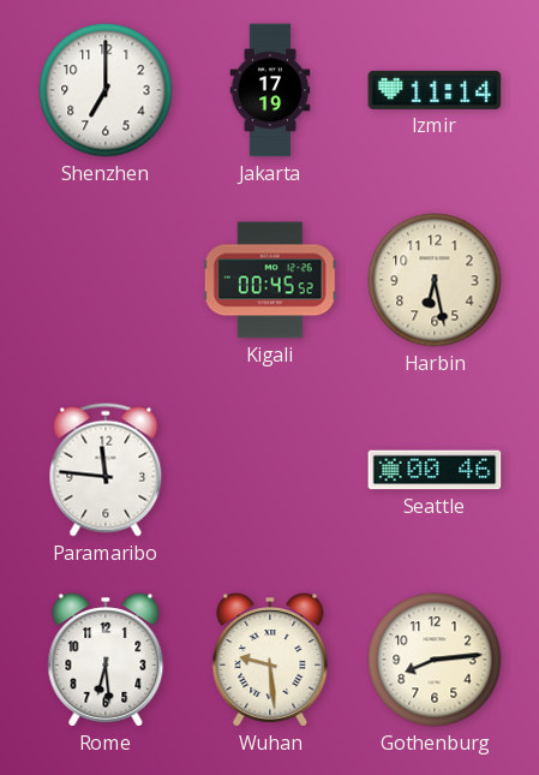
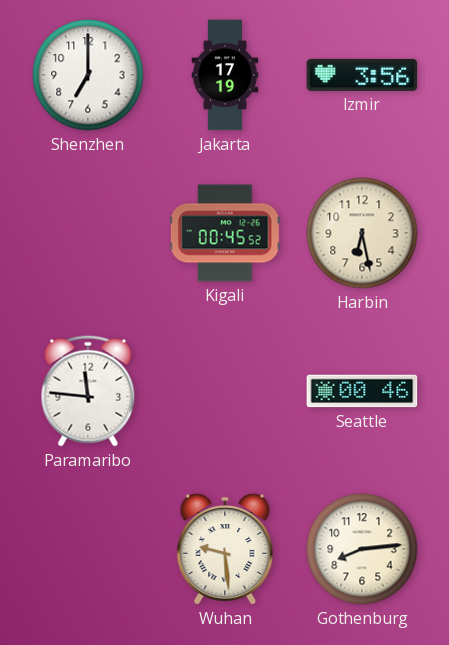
Izmir: 11:14 -> 3:56 (362, 75)
Rome: 6:29 -> none (106, 660)
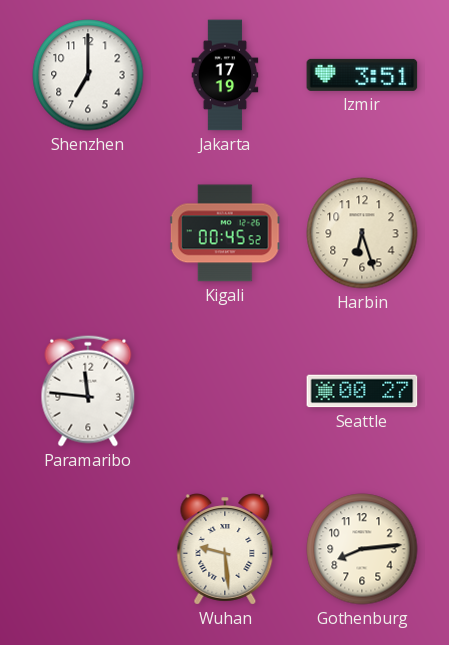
Izmir: 3:56 -> 3:51 (362, 75)
Harbin: 6:28 -> 6:27 (362, 233)
Seattle: 00:46 -> 00:27 (362, 391)
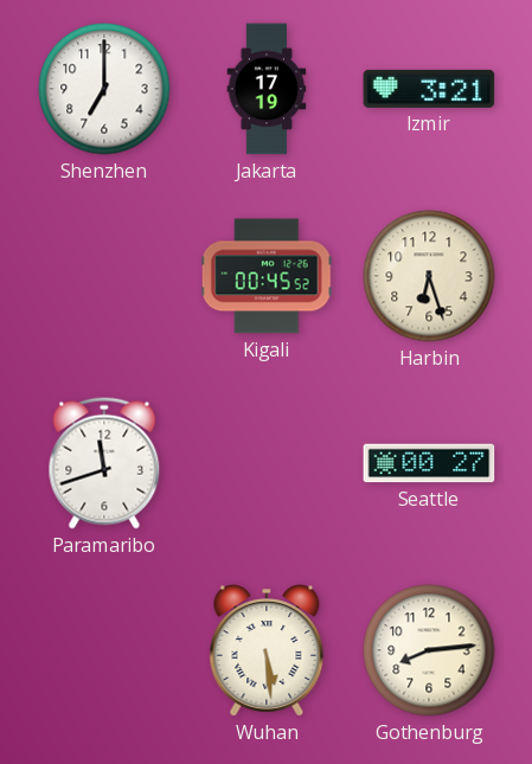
Izmir: 3:51 -> 3:21 (429, 89)
Paramaribo: 11:46 -> 11:42 (104, 463)
Wuhan: 9:29 -> 5:29 (267, 650)
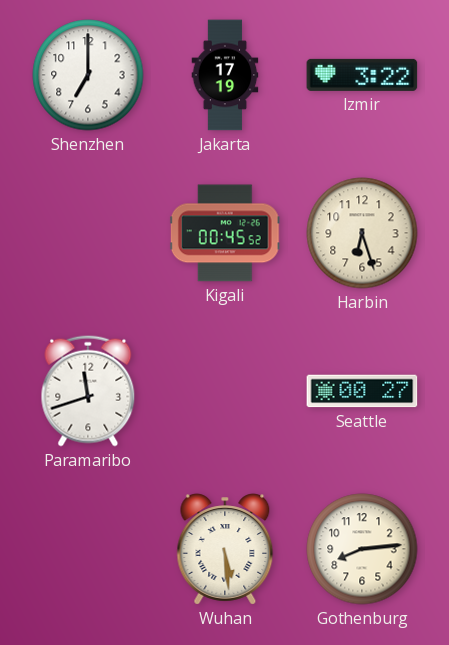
Izmir: 3:21 -> 3:22 (362, 75)
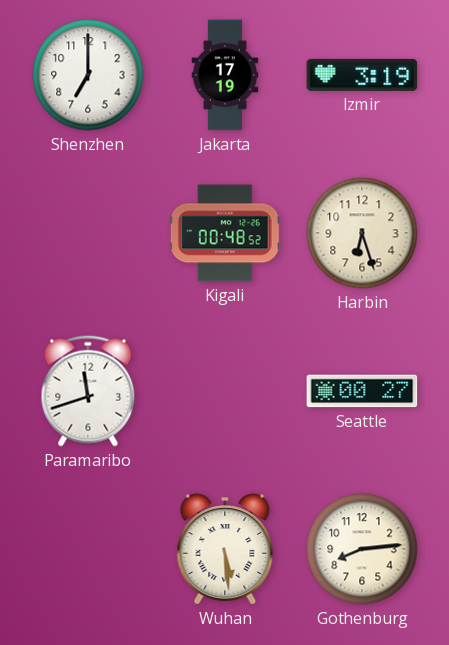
Izmir: 3:22 -> 3:19 (362, 75)
Kigali: 00:45 -> 00:48 (225, 233)
